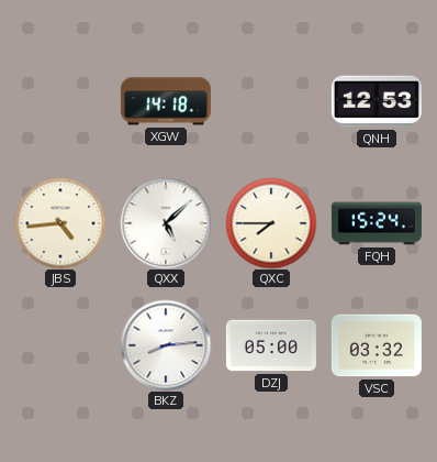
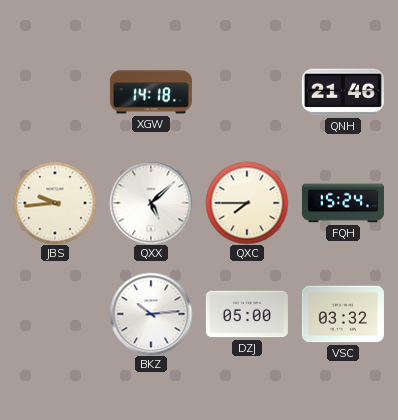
QNH: 12:53 -> 21:46 (343, 92)
JBS: 4:44 -> 9:44 (55, 203)
BKZ: 8:14 -> 10:14 (151, 314)
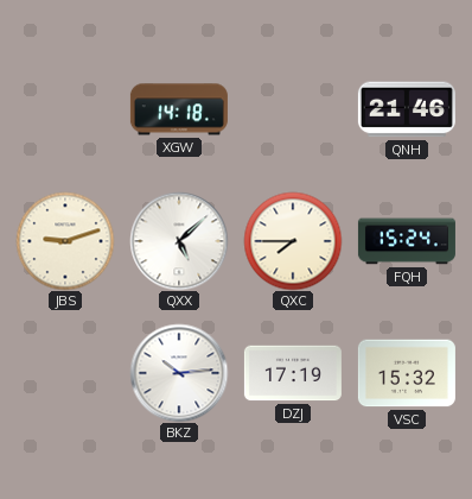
JBS: 9:44 -> 9:12 (65, 241)
DZJ: 05:00 -> 17:19 (293, 373)
VSC: 03:32 -> 15:32 (407, 373)
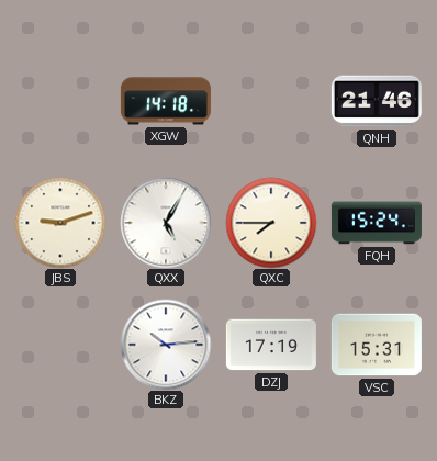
QXX: 5:08 -> 5:05 (166, 223)
VSC: 15:32 -> 15:31 (377, 345)
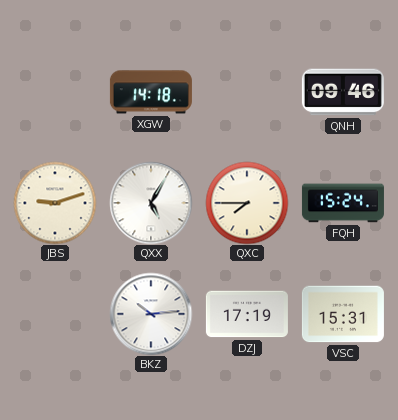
QNH: 21:46 -> 09:46 (343, 92)
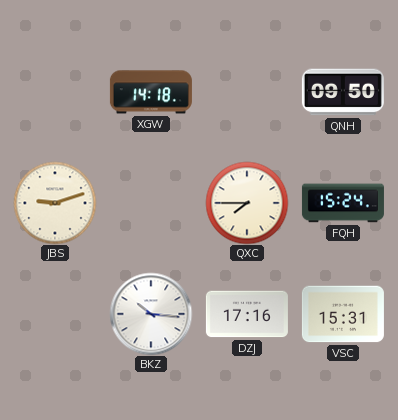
QNH: 09:46 -> 09:50 (343, 92)
QXX: 5:05 -> none (151, 203)
BKZ: 10:14 -> 10:16 (151, 314)
DZJ: 17:19 -> 17:16 (247, 314)
